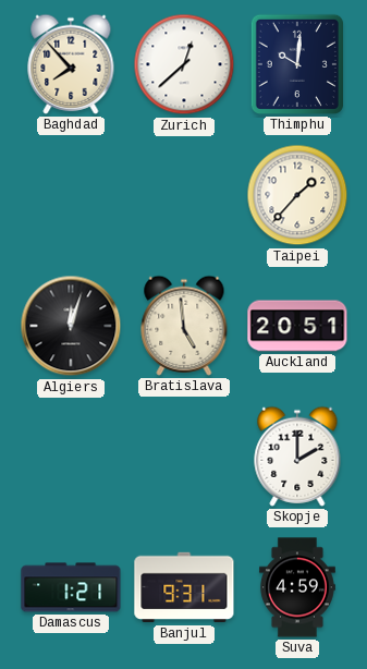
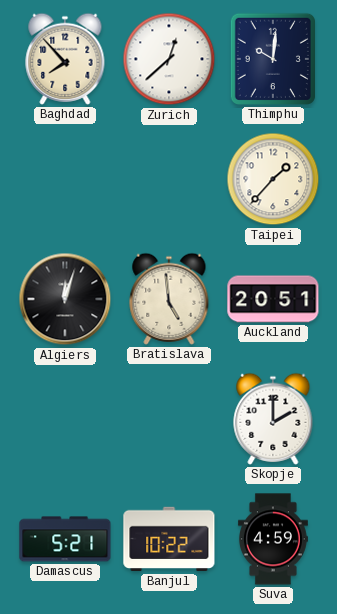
Damascus: 1:21 -> 5:21 (65, 539)
Banjul: 9:31 -> 10:22 (169, 539)
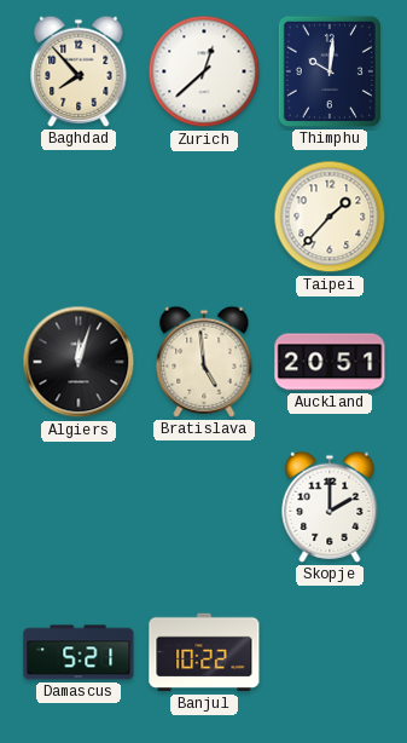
Suva: 4:59 -> none (273, 539)
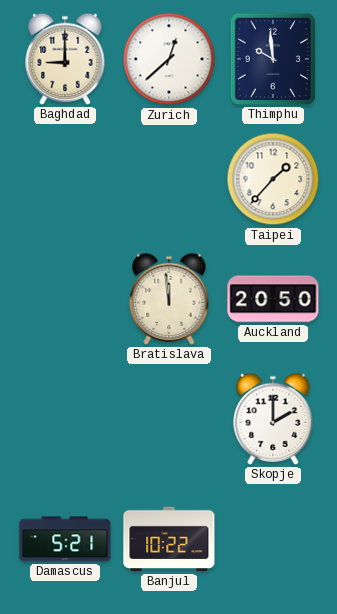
Baghdad: 7:53 -> 9:00 (65, 59)
Thimphu: 10:01 -> 9:59 (273, 59)
Algiers: 12:03 -> none (79, 362)
Bratislava: 4:59 -> 11:59 (169, 299)
Auckland: 20:51 -> 20:50 (273, 299)
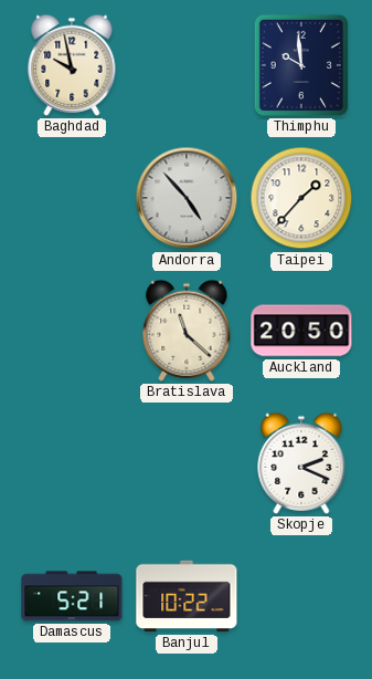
Baghdad: 9:00 -> 9:58 (72, 65)
Zurich: 12:38 -> none (169, 59)
Andorra: none -> 4:53 (187, 198)
Bratislava: 11:59 -> 11:22 (187, 331)
Skopje: 2:00 -> 2:19 (301, 463)
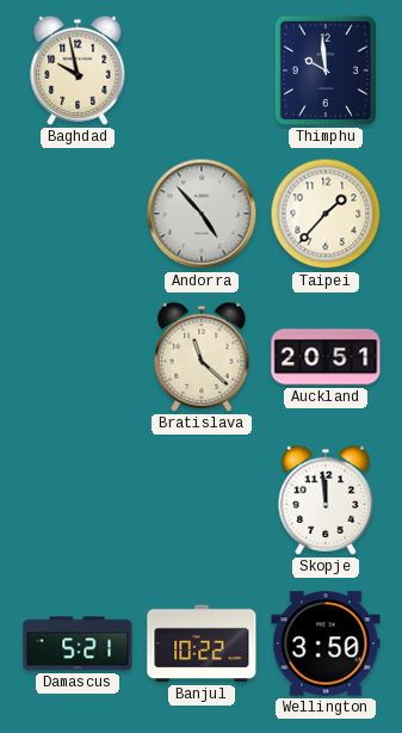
Auckland: 20:50 -> 20:51 (326, 357)
Skopje: 2:19 -> 11:59 (326, 500)
Wellington: none -> 3:50 (326, 643)
